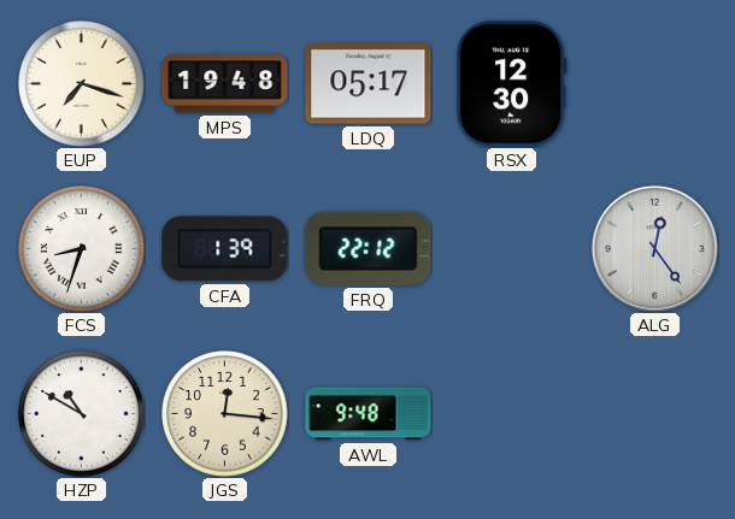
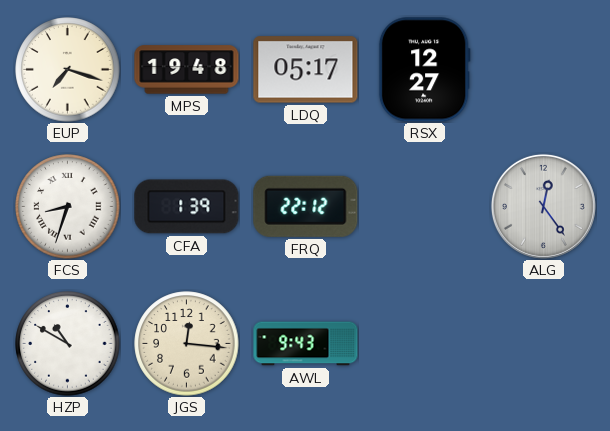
RSX: 12:30 -> 12:27 (424, 70)
AWL: 9:48 -> 9:43 (306, 344)
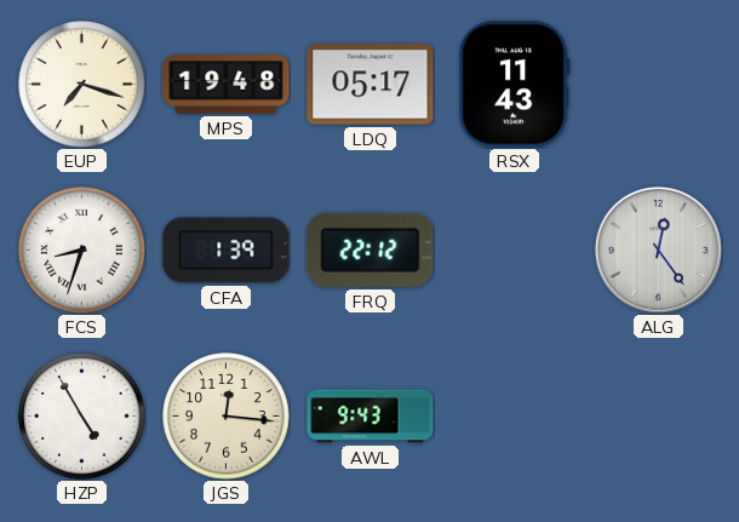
RSX: 12:27 -> 11:43 (514, 85)
HZP: 10:50 -> 4:55 (82, 417)
